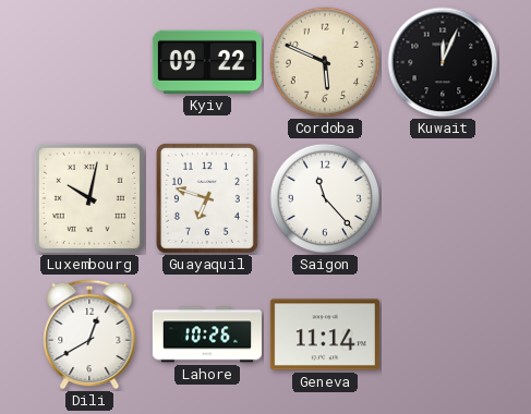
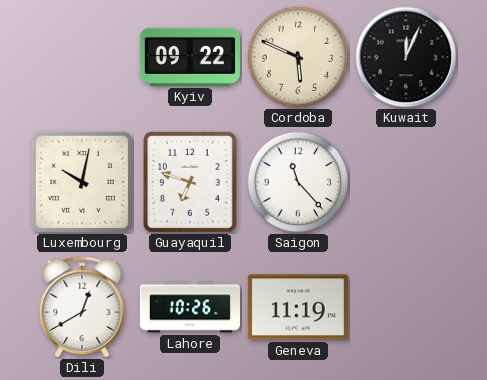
Geneva: 11:14 -> 11:19 (298, 307)
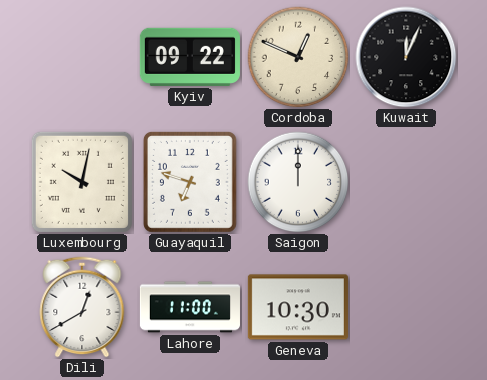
Cordoba: 5:49 -> 12:49 (298, 57)
Saigon: 11:23 -> 12:00 (298, 182)
Lahore: 10:26 -> 11:00 (190, 307)
Geneva: 11:19 -> 10:30 (298, 307)
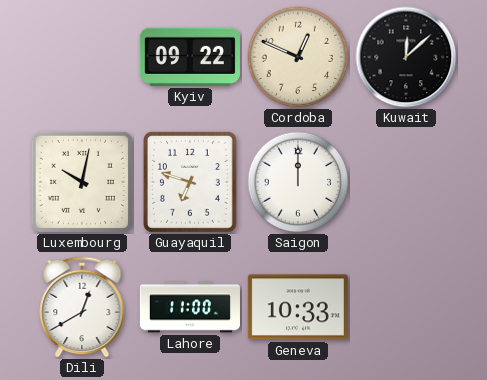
Kuwait: 12:04 -> 12:08 (406, 57)
Geneva: 10:30 -> 10:33 (298, 307)
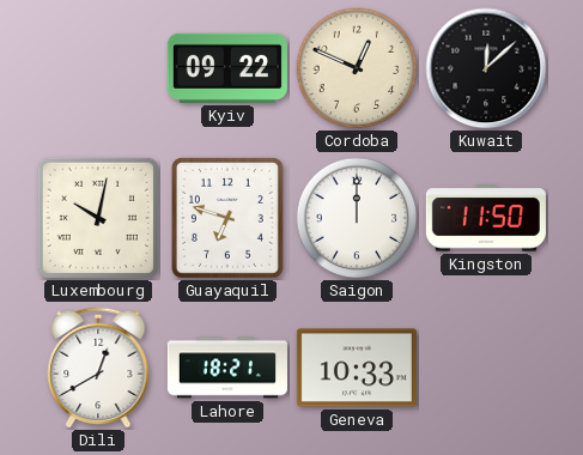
Kingston: none -> 11:50 (486, 218)
Lahore: 11:00 -> 18:21 (227, 368)
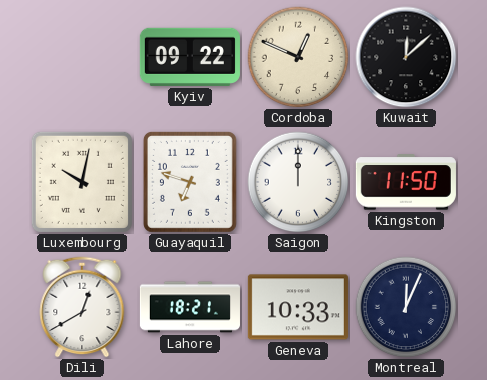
Montreal: none -> 12:04 (406, 307)
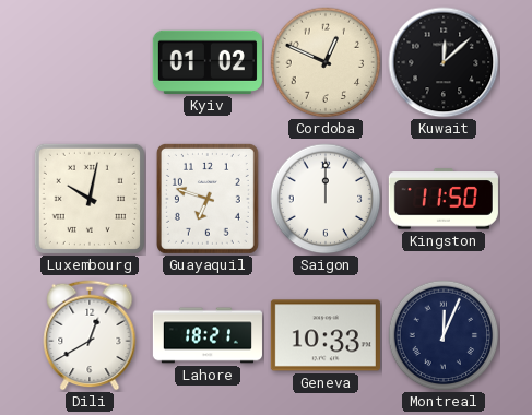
Kyiv: 09:22 -> 01:02 (208, 62)
